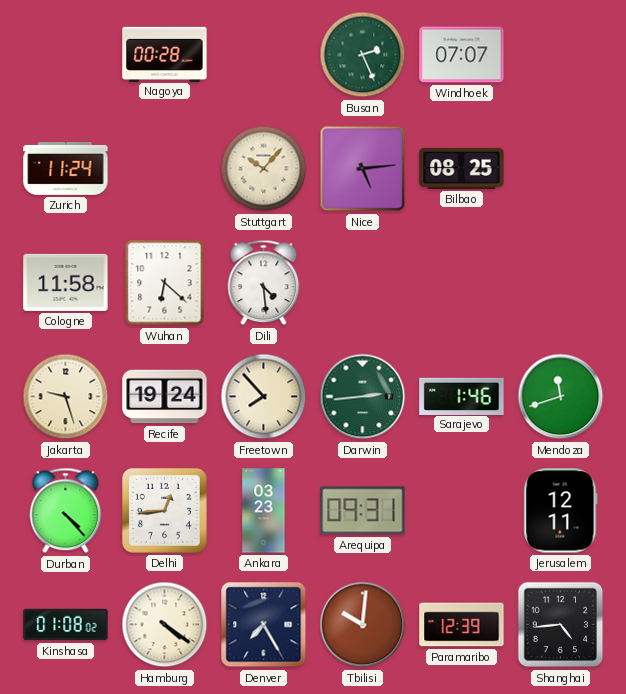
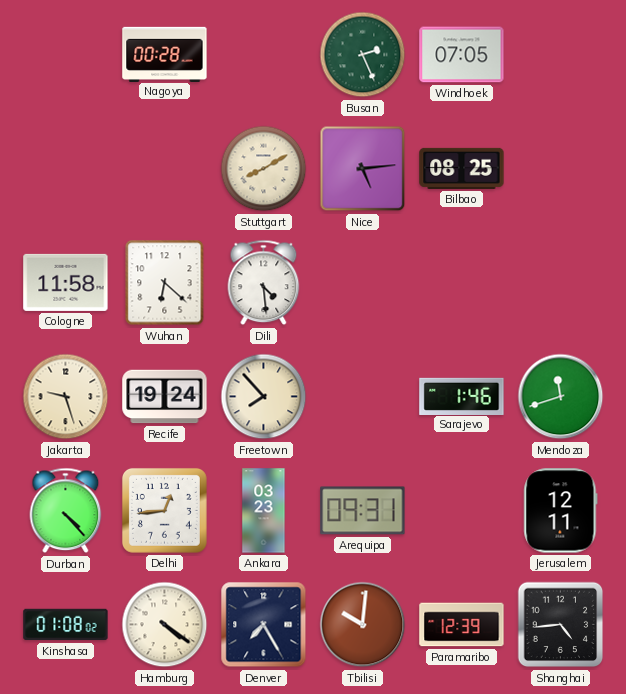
Windhoek: 07:07 -> 07:05 (462, 55)
Zurich: 11:24 -> none (66, 169)
Stuttgart: 10:07 -> 8:10 (264, 169)
Darwin: 2:44 -> none (363, 397)
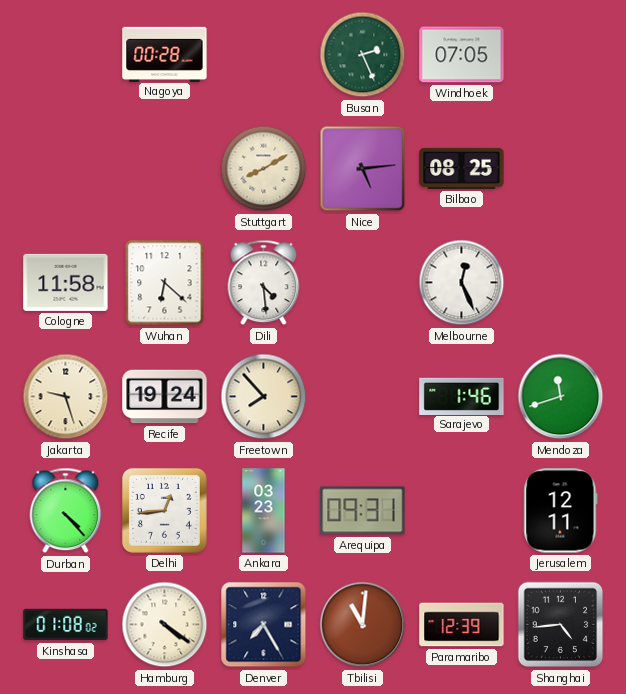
Melbourne: none -> 12:26 (462, 283)
Tbilisi: 10:01 -> 11:01 (363, 625)
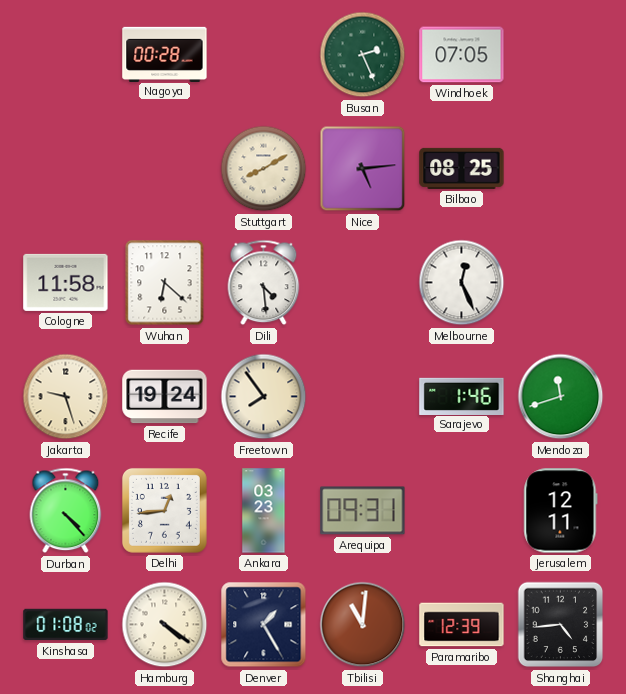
Freetown: 7:53 -> 7:54 (264, 397)
Denver: 7:25 -> 1:25 (264, 625)
